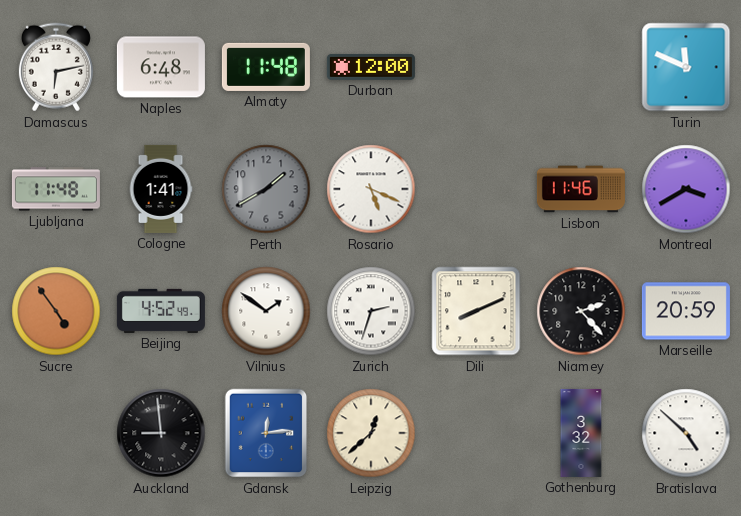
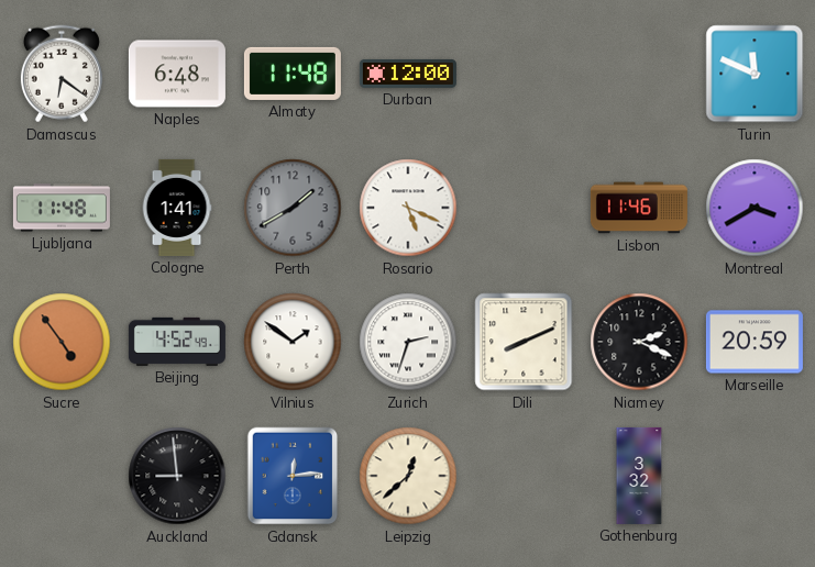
Damascus: 6:13 -> 6:21 (62, 74)
Niamey: 2:23 -> 2:19 (639, 342)
Bratislava: 4:52 -> none (686, 433)
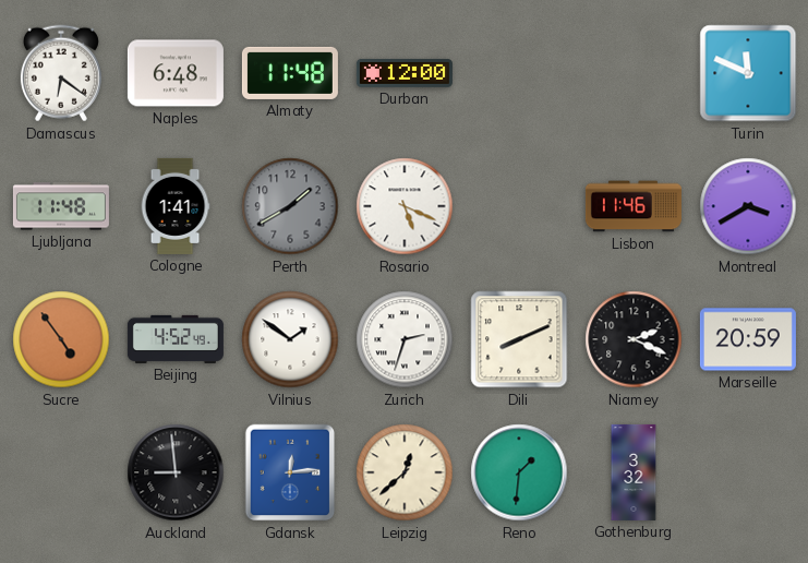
Reno: none -> 1:31 (519, 472)
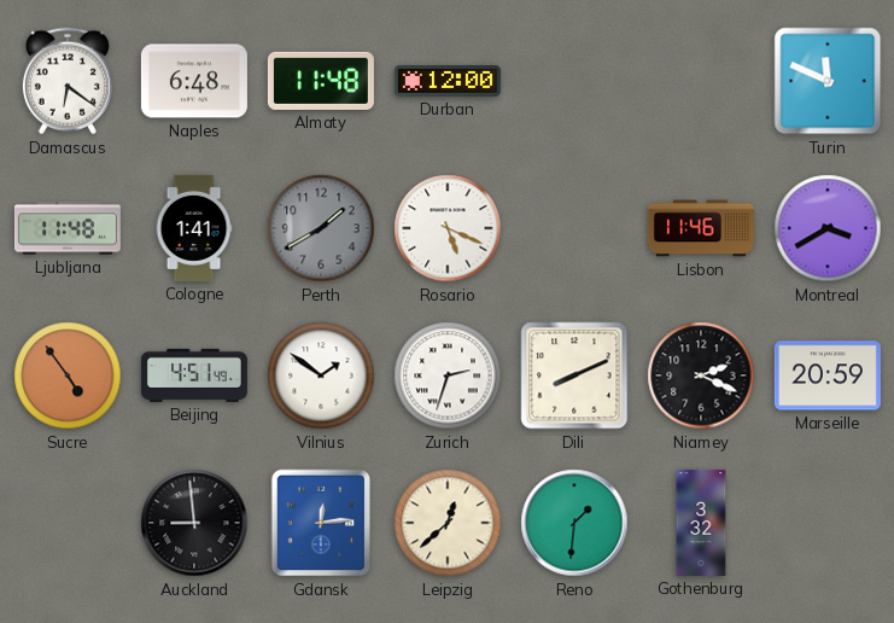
Beijing: 4:52 -> 4:51 (194, 375)
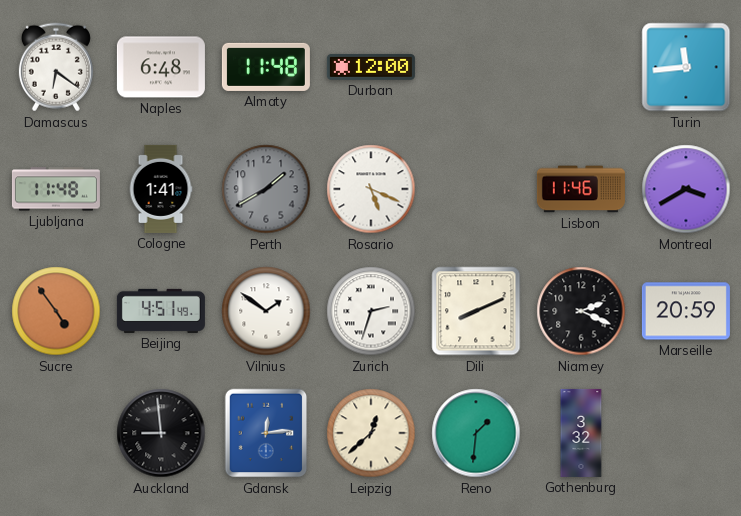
Turin: 11:49 -> 11:44 (686, 67)
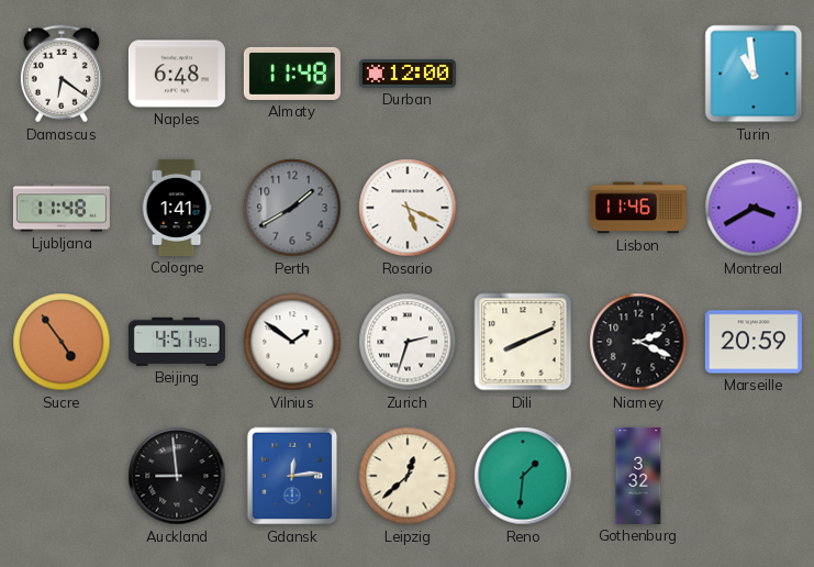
Turin: 11:44 -> 10:59 (754, 74)
